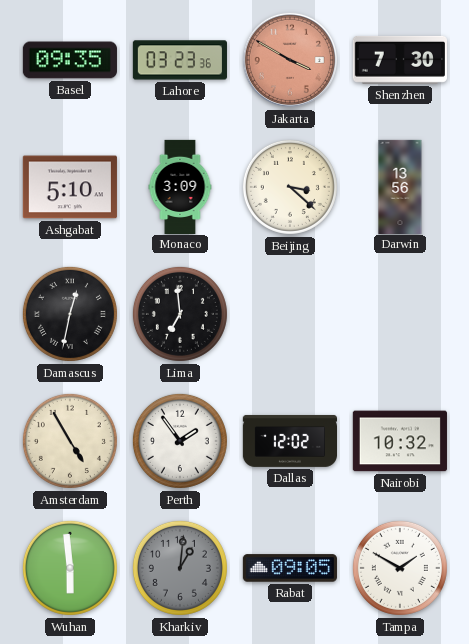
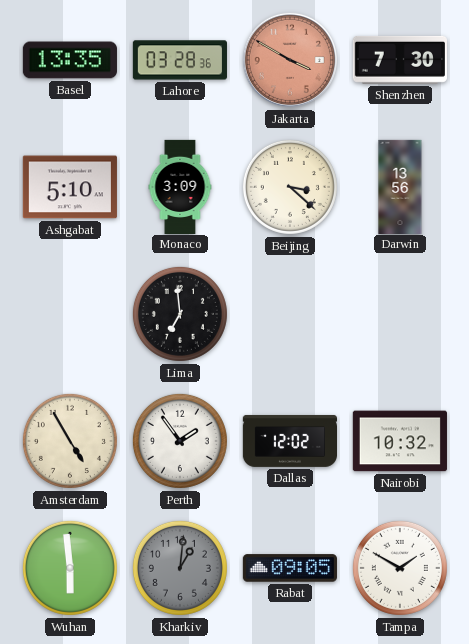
Basel: 09:35 -> 13:35 (70, 60)
Lahore: 03:23 -> 03:28 (180, 60)
Damascus: 12:32 -> none (70, 314)
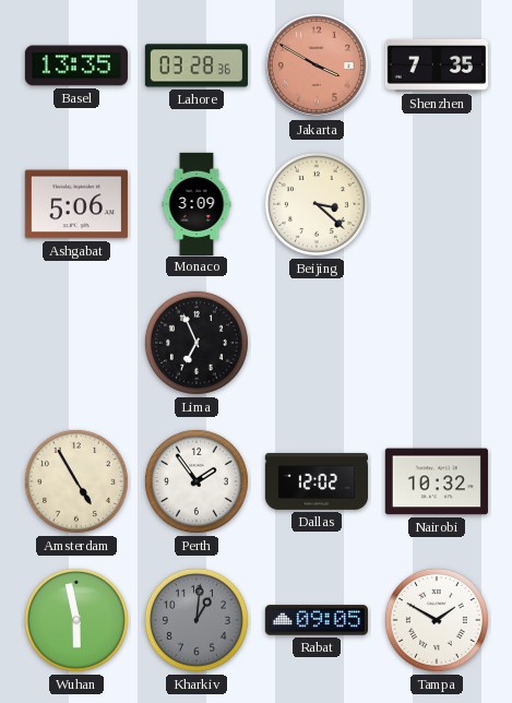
Shenzhen: 7:30 -> 7:35 (437, 65)
Ashgabat: 5:10 -> 5:06 (76, 204)
Darwin: 13:56 -> none (400, 186)
Lima: 6:59 -> 6:56 (197, 343)
Wuhan: 5:59 -> 5:58 (76, 620)
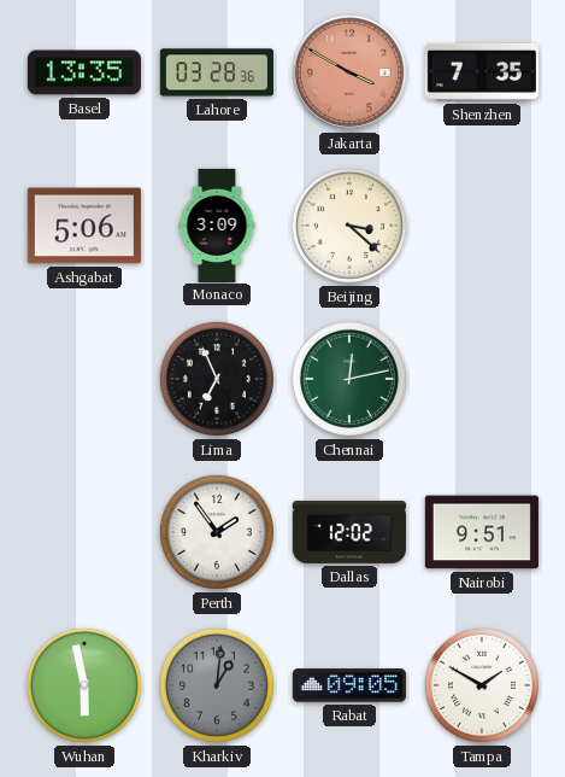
Chennai: none -> 12:13 (349, 379)
Amsterdam: 4:55 -> none (76, 481)
Nairobi: 10:32 -> 9:51 (482, 532)
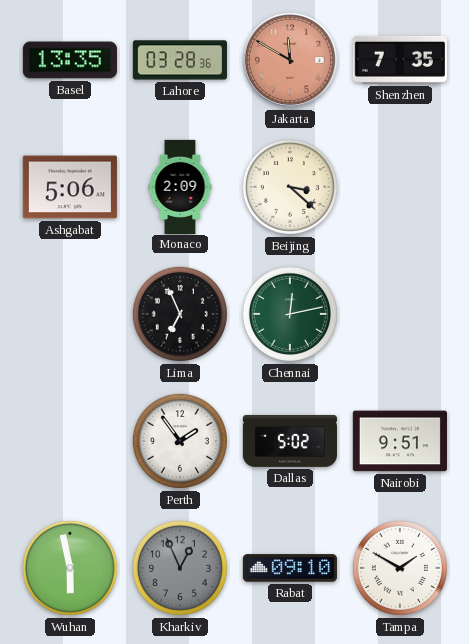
Jakarta: 3:50 -> 11:50 (290, 60)
Monaco: 3:09 -> 2:09 (180, 186)
Dallas: 12:02 -> 5:02 (289, 441)
Kharkiv: 1:01 -> 12:56 (180, 568)
Rabat: 09:05 -> 09:10 (290, 568)
